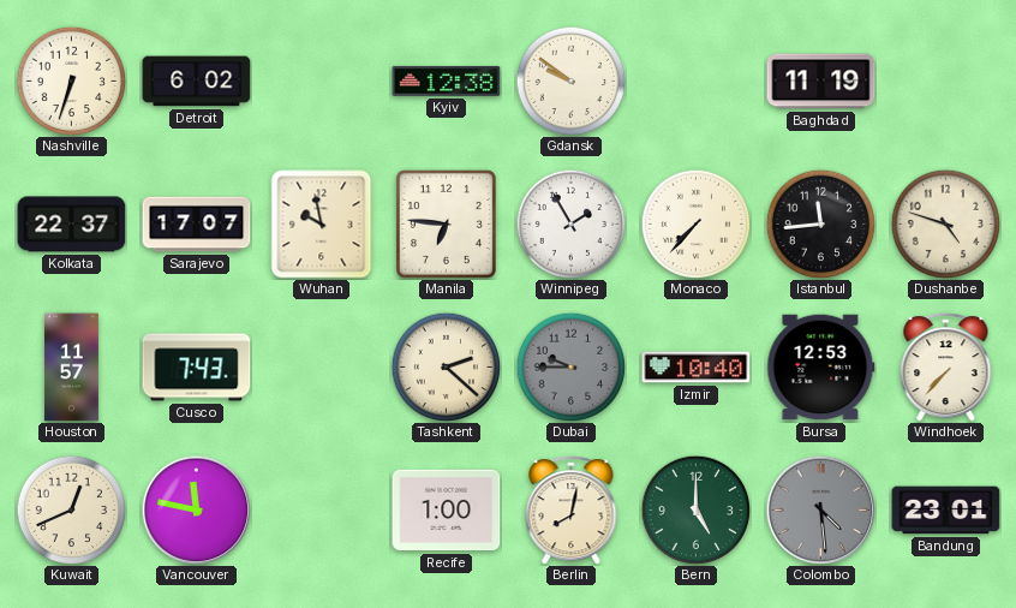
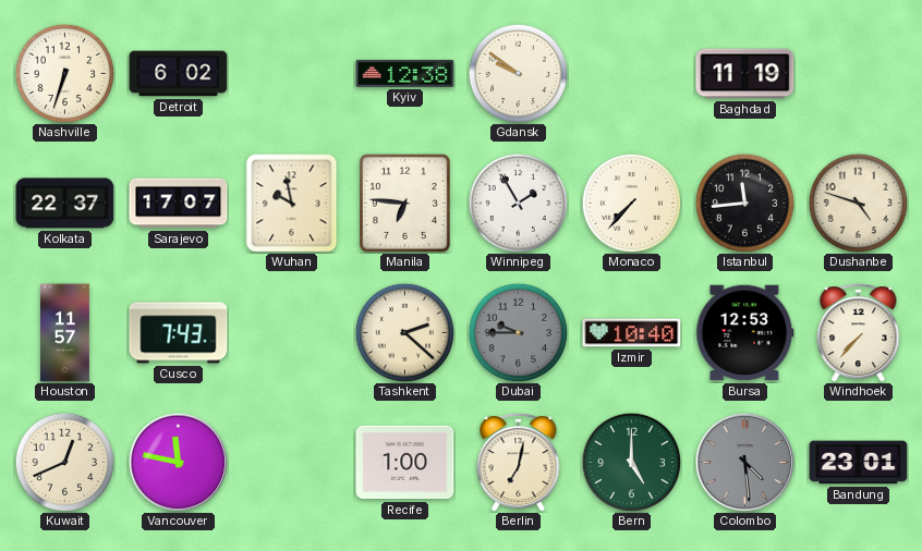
Berlin: 8:02 -> 7:02 (519, 463)
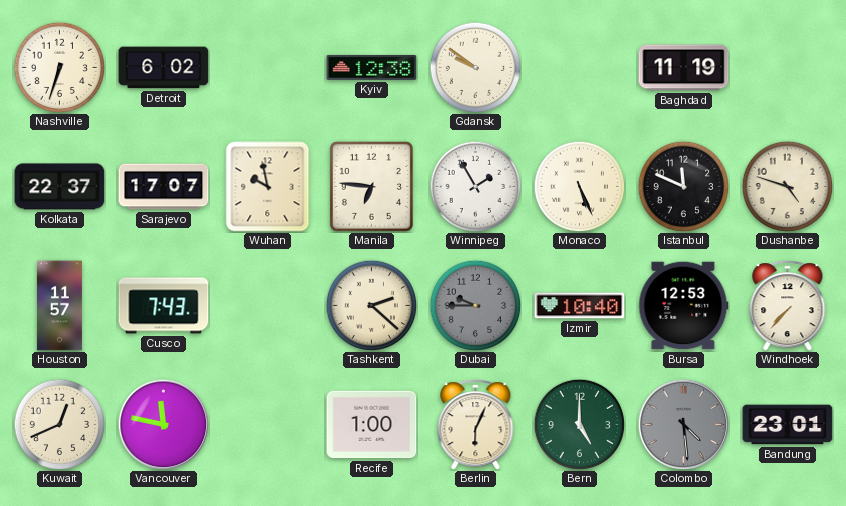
Monaco: 7:37 -> 5:26 (579, 186)
Istanbul: 11:44 -> 11:49 (683, 186)
Berlin: 7:02 -> 6:04 (476, 425)
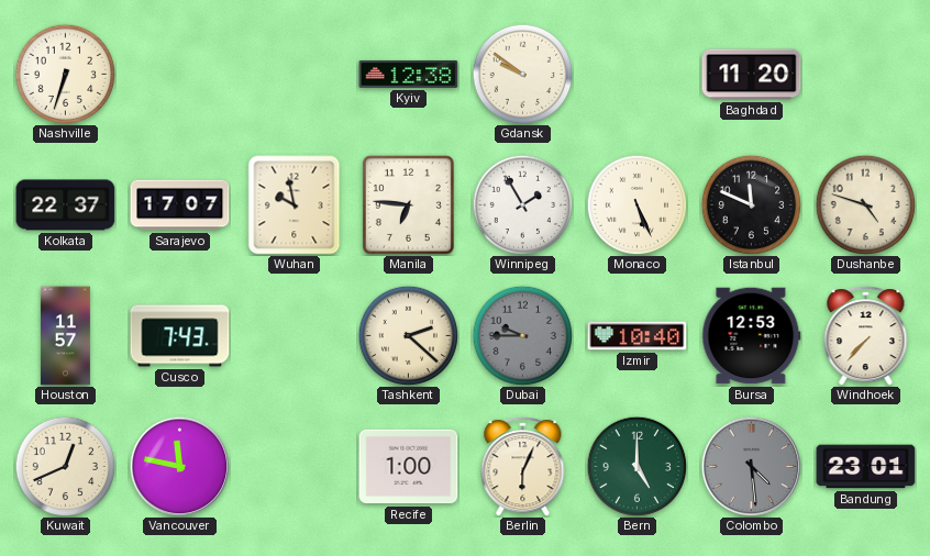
Detroit: 6:02 -> none (164, 68)
Baghdad: 11:19 -> 11:20 (752, 75)
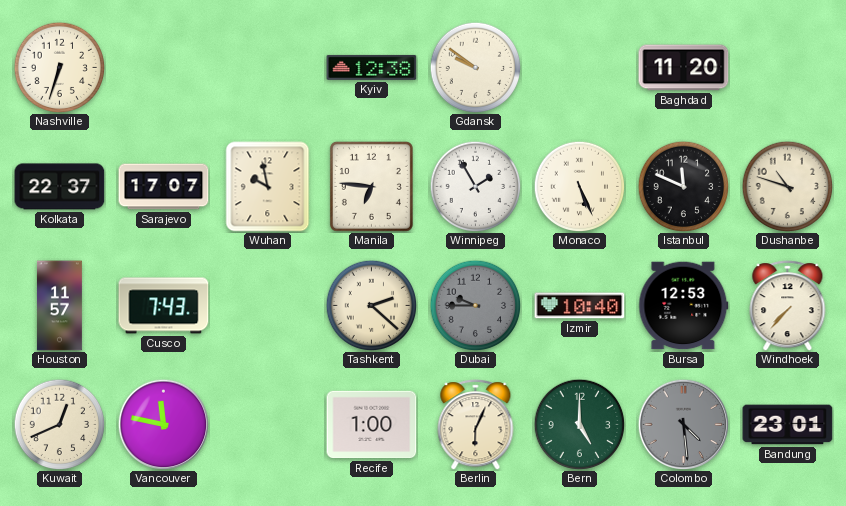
Dushanbe: 4:48 -> 10:48 (787, 186)
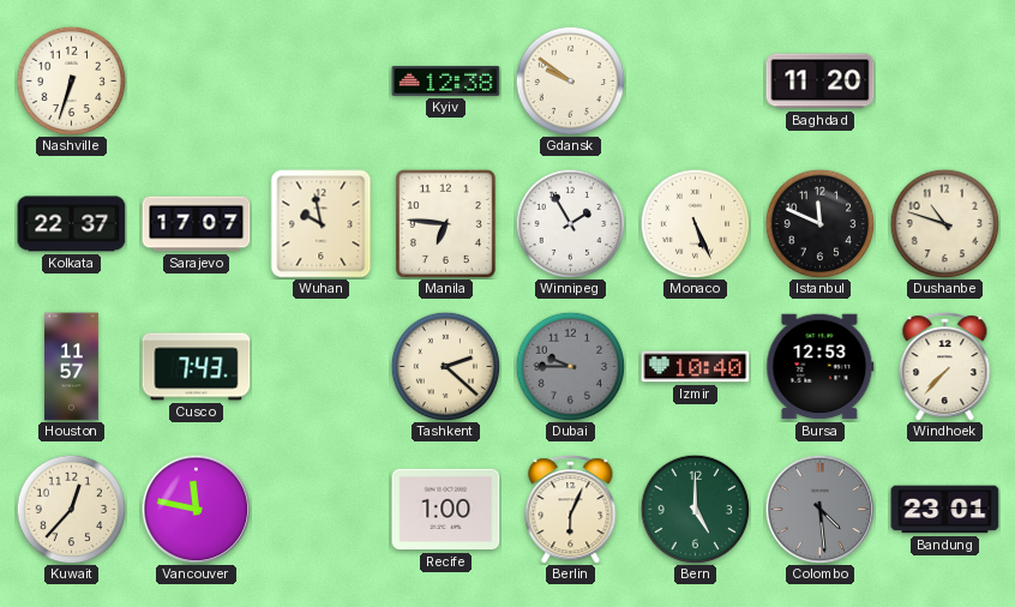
Kuwait: 12:41 -> 12:37 (71, 509)
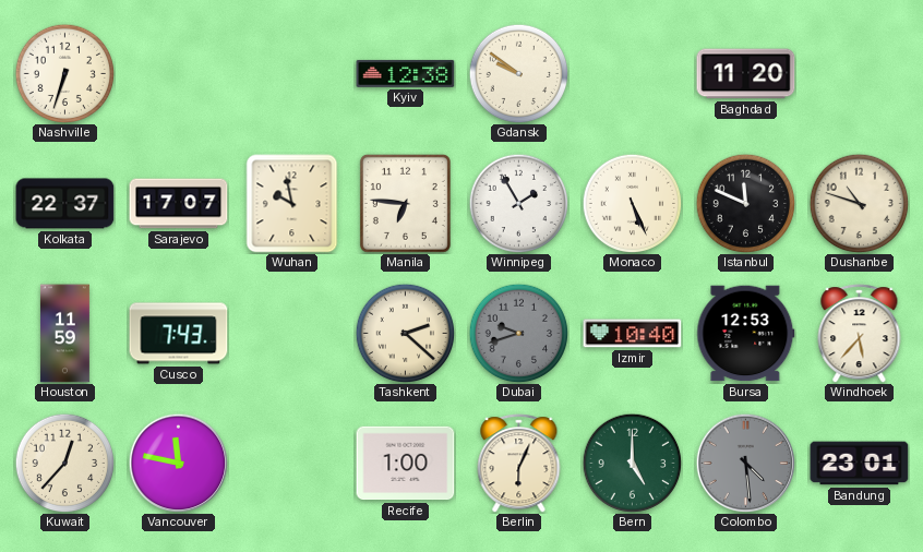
Houston: 11:57 -> 11:59 (64, 334)
Dubai: 9:45 -> 9:42 (518, 333)
Windhoek: 7:37 -> 5:37 (860, 334)
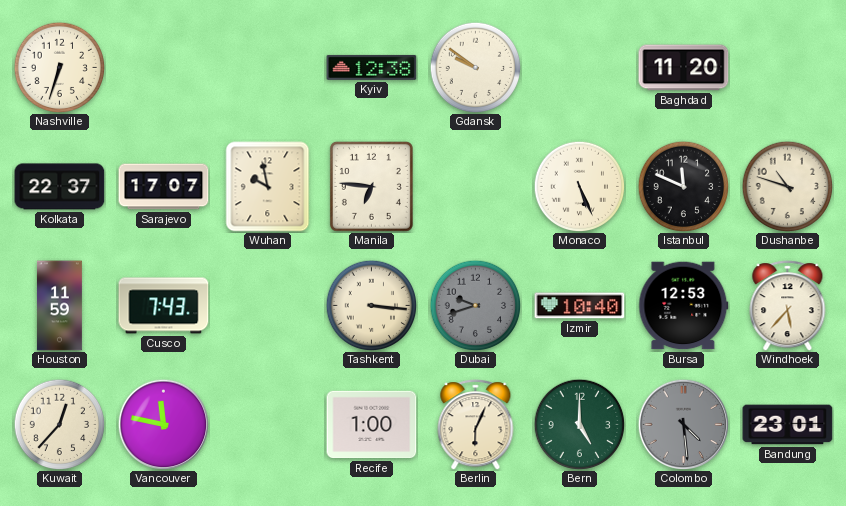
Winnipeg: 1:55 -> none (518, 203)
Tashkent: 2:22 -> 3:16 (371, 305)
